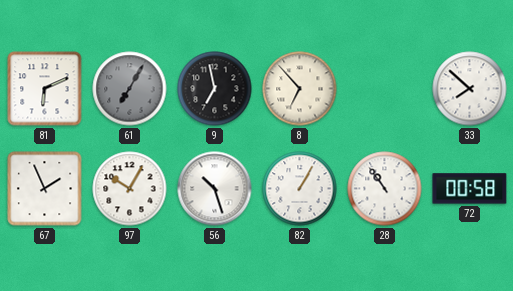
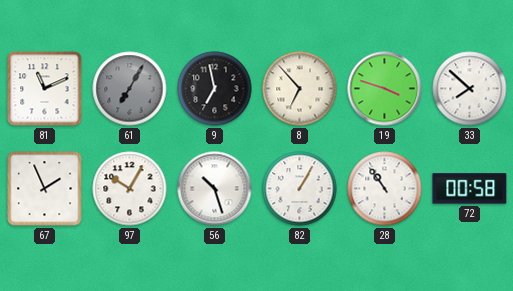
81: 6:11 -> 11:11 (45, 89)
19: none -> 3:48 (385, 89)
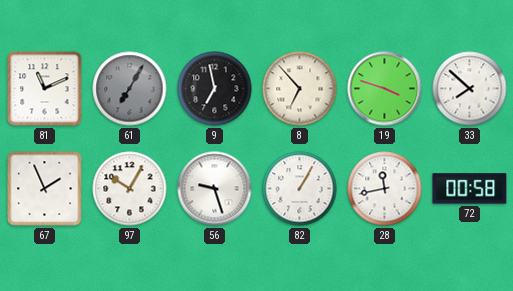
56: 10:27 -> 9:27 (215, 189)
28: 10:54 -> 11:43 (385, 189)
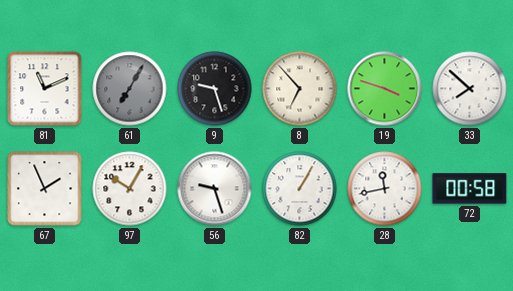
9: 6:58 -> 9:27 (215, 89)
